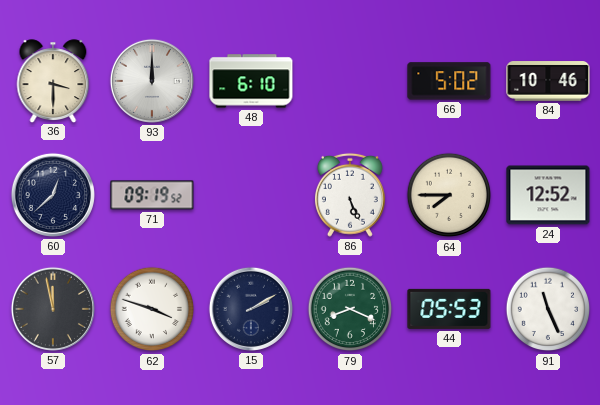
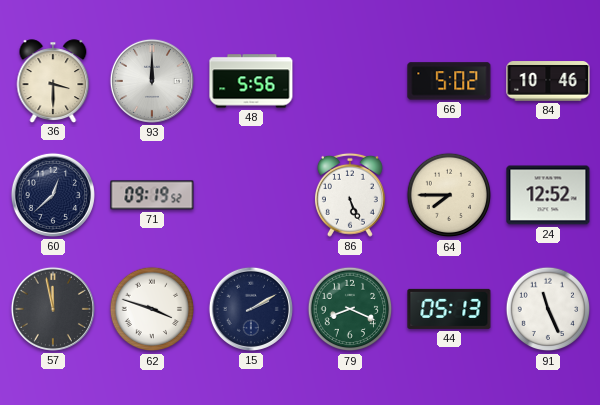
48: 6:10 -> 5:56 (251, 81)
44: 05:53 -> 05:13 (449, 309)
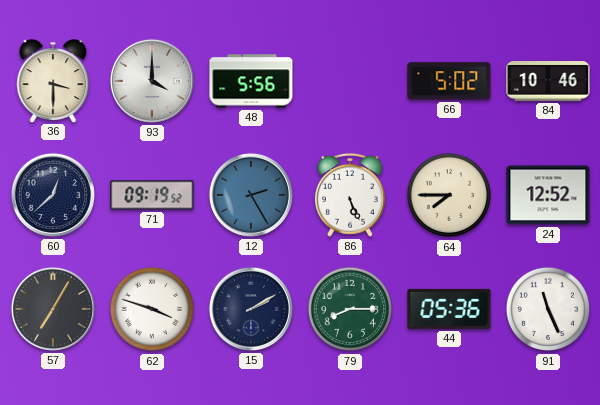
93: 12:00 -> 4:00 (152, 81)
12: none -> 2:25 (251, 195)
57: 11:58 -> 7:05 (53, 309)
79: 8:19 -> 8:15 (350, 309)
44: 05:13 -> 05:36 (449, 309)
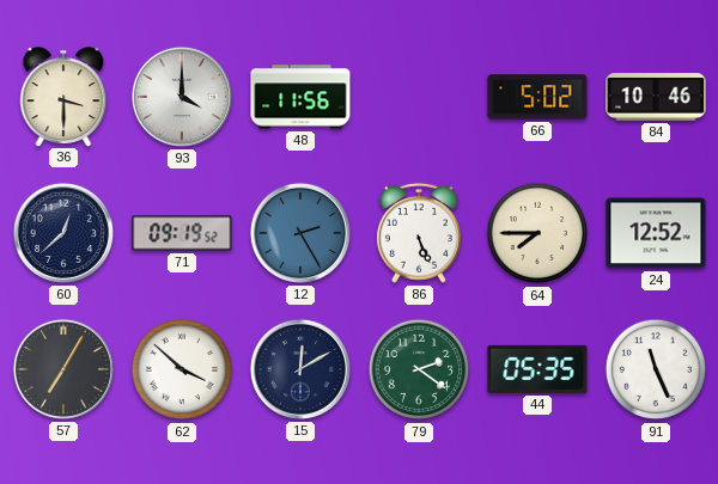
48: 5:56 -> 11:56 (300, 97)
62: 3:48 -> 3:52 (182, 369)
15: 2:10 -> 12:10 (300, 369)
79: 8:15 -> 2:21 (419, 369)
44: 05:36 -> 05:35 (537, 369)
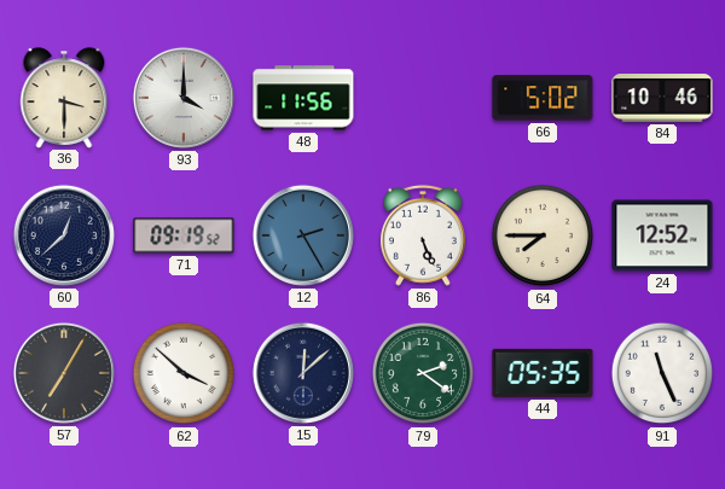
15: 12:10 -> 12:08 (303, 373)
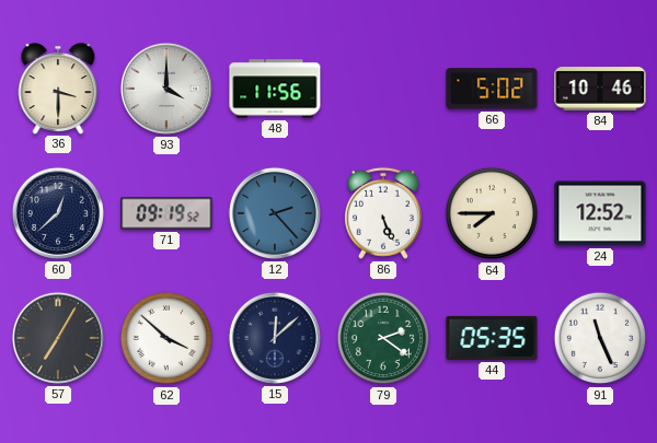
12: 2:25 -> 2:23 (275, 213)
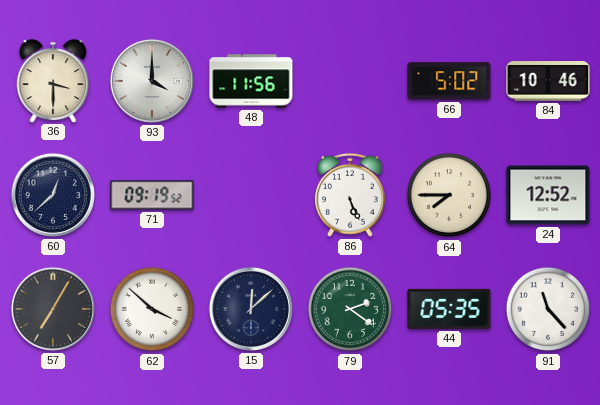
12: 2:23 -> none (275, 213)
91: 11:26 -> 11:23 (548, 309)
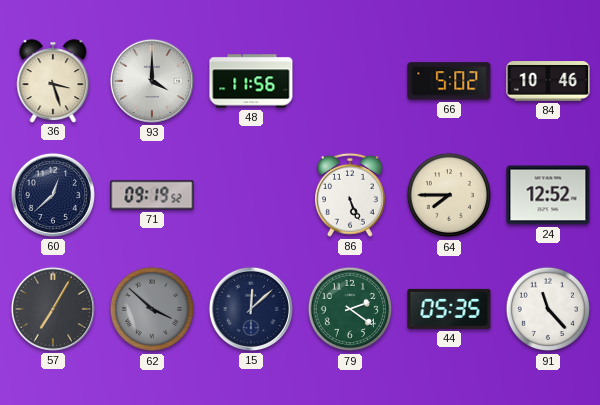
36: 3:30 -> 3:27 (53, 81)
62 dial: white -> grey (152, 309)
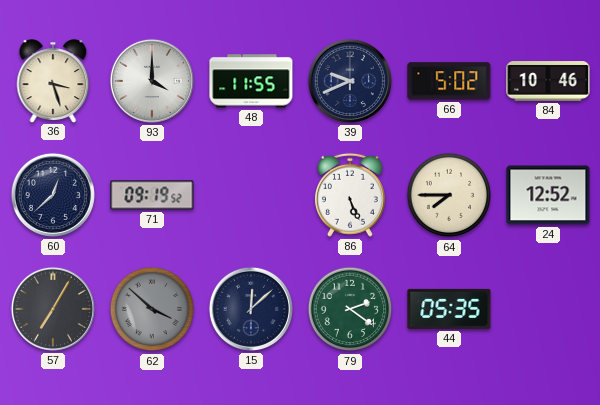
48: 11:56 -> 11:55 (251, 81)
39: none -> 9:41 (350, 81)
91: 11:23 -> none (548, 309)
